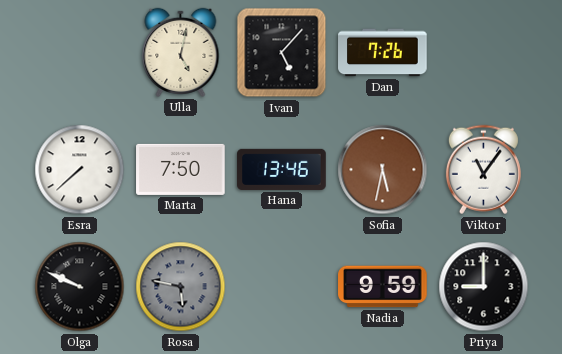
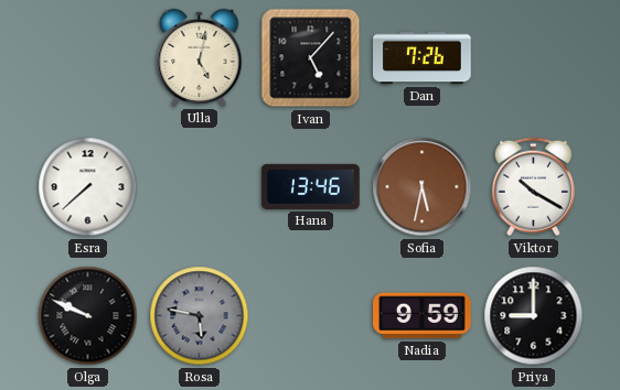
Marta: 7:50 -> none (181, 169)
Viktor: 11:06 -> 10:20 (533, 187)
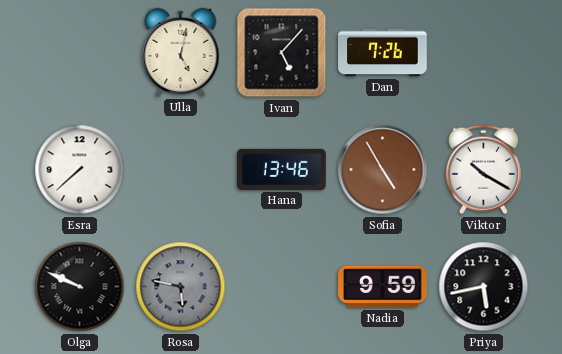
Sofia: 5:32 -> 4:55 (383, 170)
Priya: 9:00 -> 5:43 (484, 287)
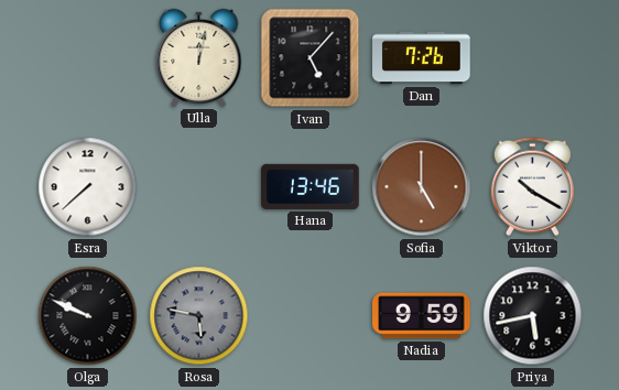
Ulla: 5:02 -> 12:02 (199, 57)
Sofia: 4:55 -> 5:00 (422, 187)
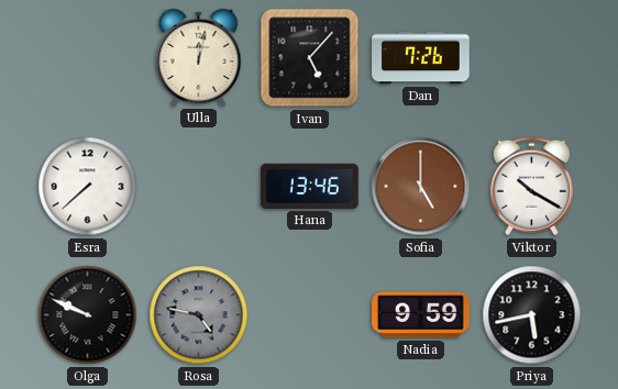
Rosa: 5:47 -> 4:47 (199, 315)
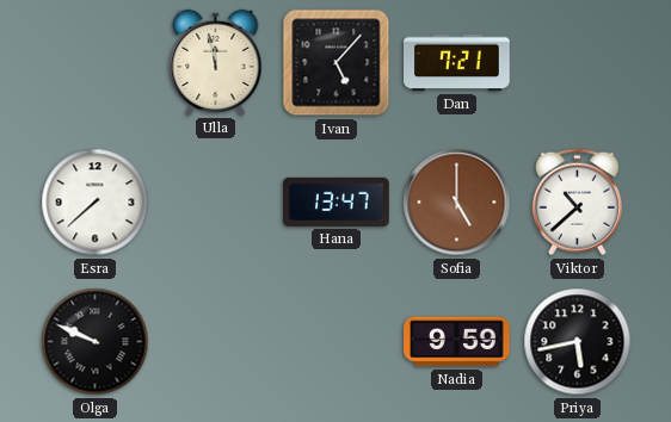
Ulla: 12:02 -> 11:58 (216, 62)
Dan: 7:26 -> 7:21 (457, 63)
Hana: 13:46 -> 13:47 (337, 201)
Viktor: 10:20 -> 10:38 (577, 203)
Rosa: 4:47 -> none (199, 315)
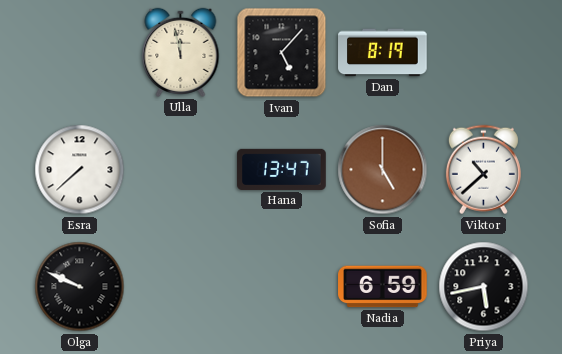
Dan: 7:21 -> 8:19 (383, 53)
Nadia: 9:59 -> 6:59 (383, 287)
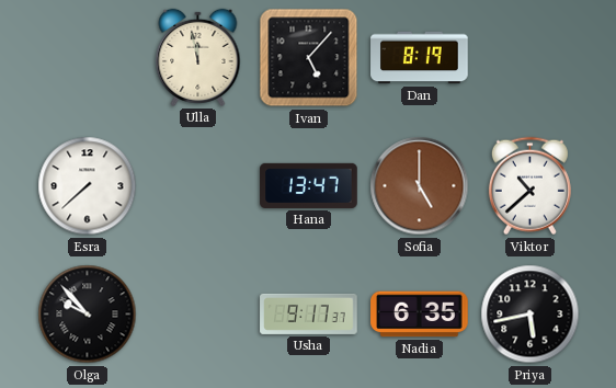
Olga: 9:49 -> 9:53 (88, 315)
Usha: none -> 9:17 (309, 313)
Nadia: 6:59 -> 6:35 (420, 315)
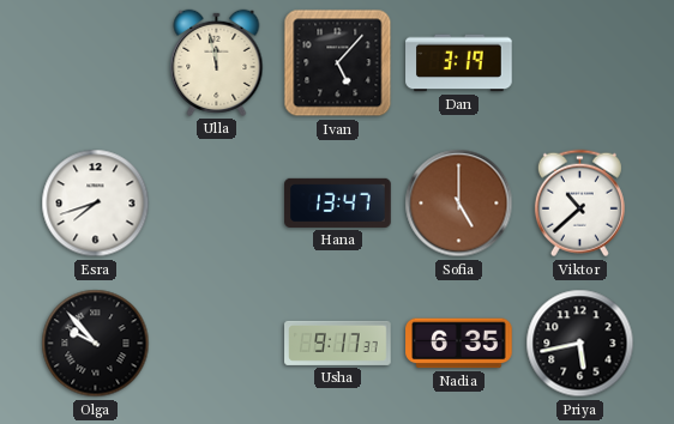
Dan: 8:19 -> 3:19 (459, 63)
Esra: 7:38 -> 7:42 (96, 204)
